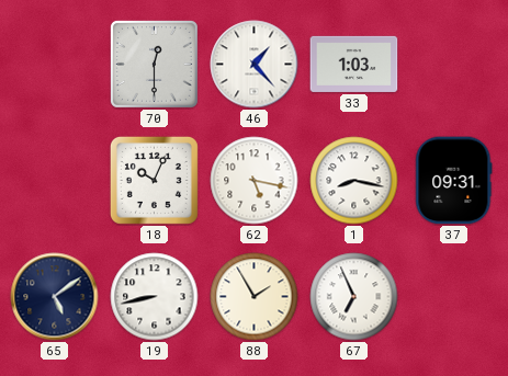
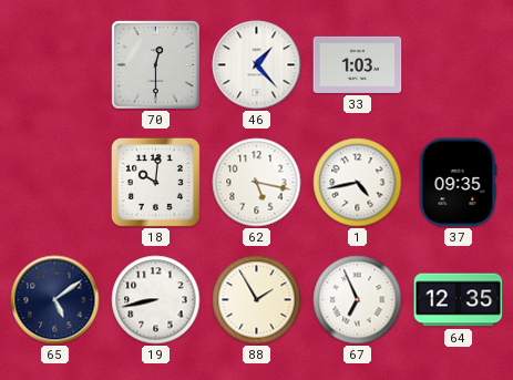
18: 10:04 -> 10:01 (155, 182)
1: 8:17 -> 4:43 (358, 183)
37: 09:31 -> 09:35 (459, 183)
64: none -> 12:35 (459, 300)
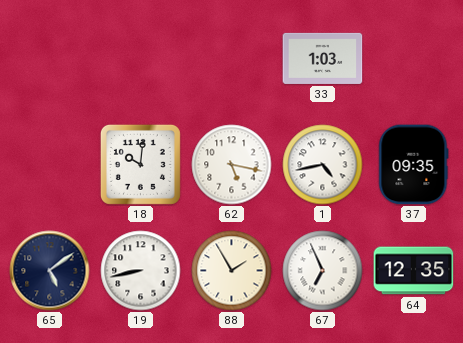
70: 12:30 -> none (155, 64)
46: 1:23 -> none (257, 65)
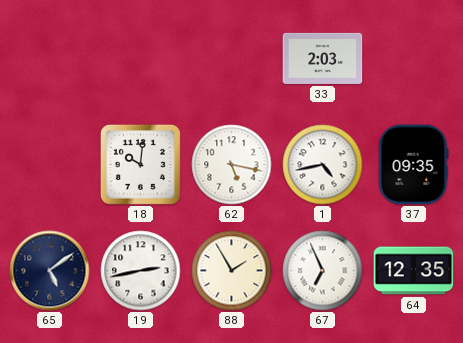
33: 1:03 -> 2:03 (323, 58)
19: 8:43 -> 2:43 (141, 271)
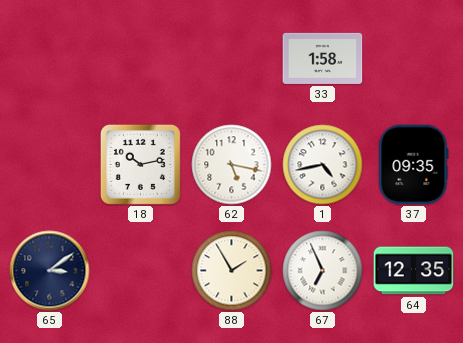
33: 2:03 -> 1:58 (323, 58)
18: 10:01 -> 10:13 (140, 164)
65: 5:09 -> 3:09 (50, 271)
19: 2:43 -> none (141, 271)
